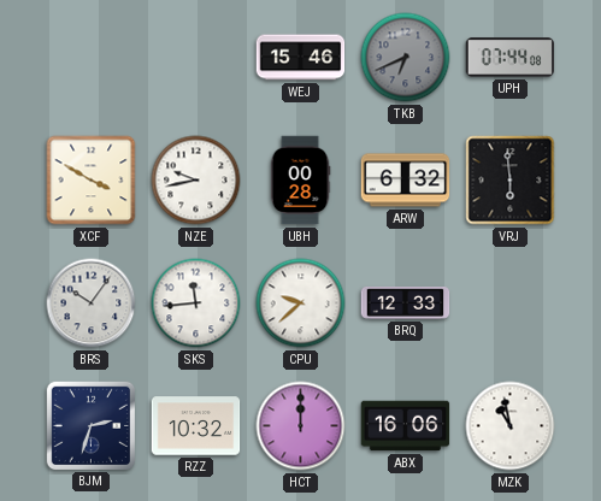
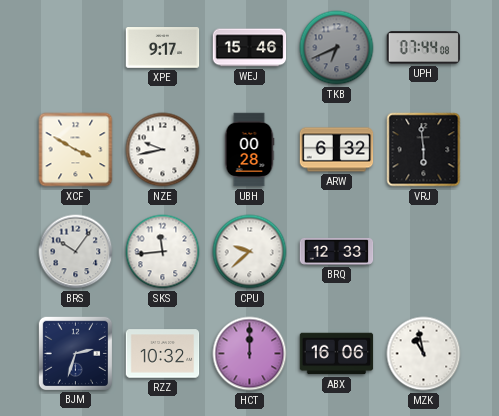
XPE: none -> 9:17 (163, 48)
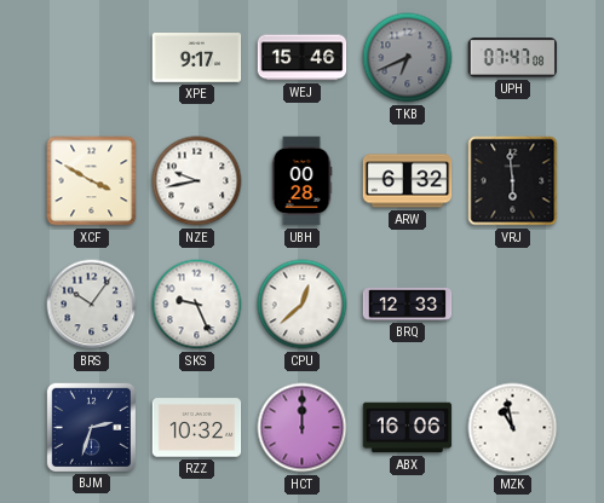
UPH: 07:44 -> 07:47 (513, 58)
SKS: 11:44 -> 9:26 (197, 305)
CPU: 9:38 -> 12:38 (303, 305)
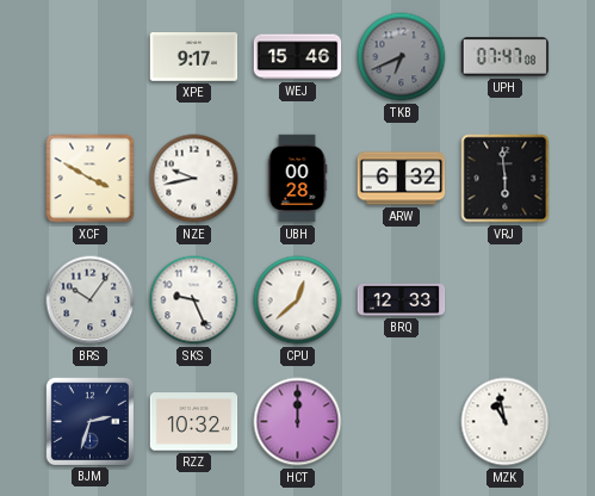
ABX: 16:06 -> none (408, 428)
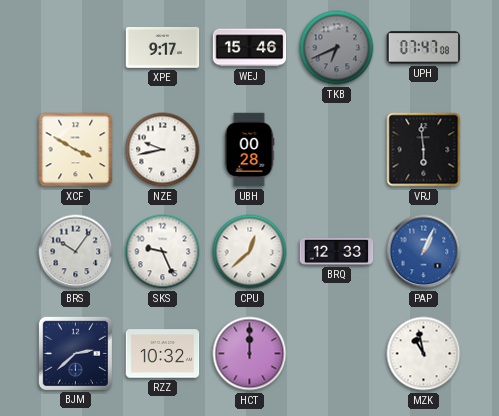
ARW: 6:32 -> none (402, 179)
PAP: none -> 1:04 (424, 252)
BJM: 2:33 -> 2:38 (75, 353)
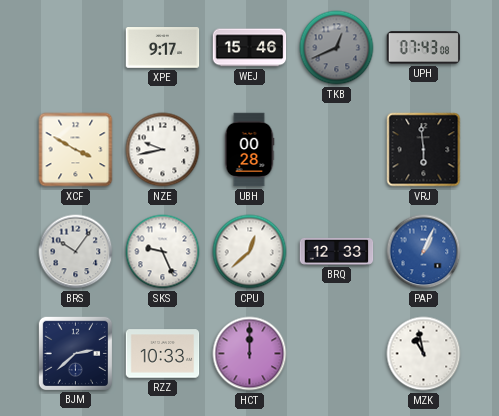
TKB: 6:41 -> 12:41 (337, 48)
UPH: 07:47 -> 07:43 (424, 48)
RZZ: 10:32 -> 10:33 (163, 354)
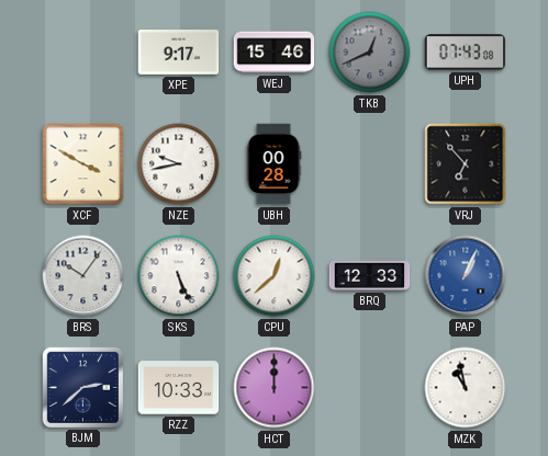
VRJ: 5:59 -> 6:53 (466, 164)
SKS: 9:26 -> 5:26 (179, 276)
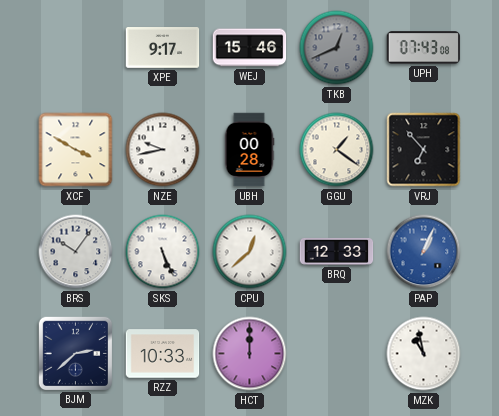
GGU: none -> 1:21 (337, 150)
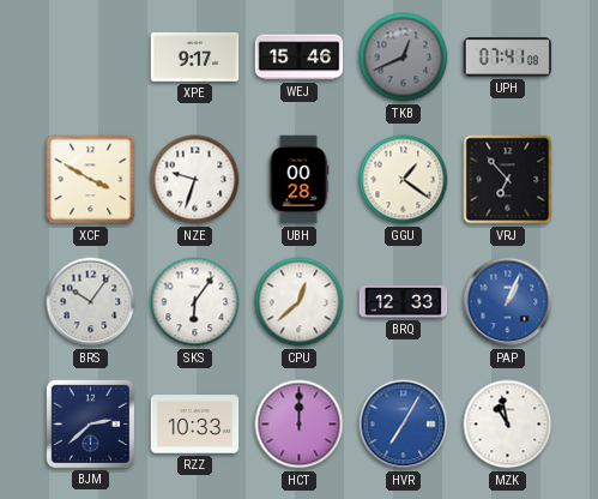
UPH: 07:43 -> 07:41 (508, 58)
NZE: 9:43 -> 9:33 (195, 180)
SKS: 5:26 -> 6:06 (195, 302)
HVR: none -> 7:05 (404, 425)
